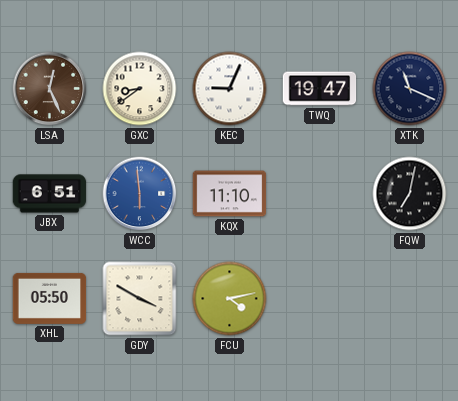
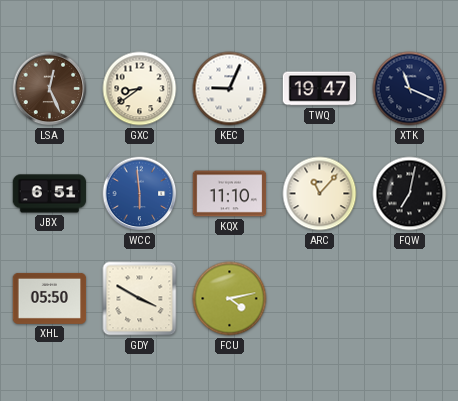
ARC: none -> 11:07 (320, 194)
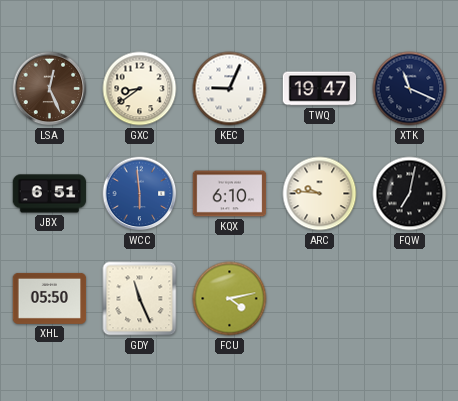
KQX: 11:10 -> 6:10 (230, 194)
ARC: 11:07 -> 9:46 (320, 194)
GDY: 3:50 -> 11:26 (140, 299)
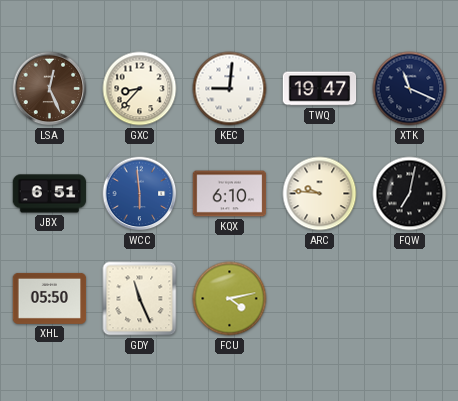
GXC: 8:39 -> 8:37 (140, 89)
KEC: 9:04 -> 9:01 (230, 89)
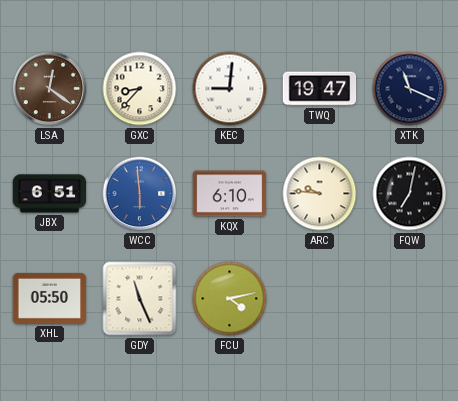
LSA: 12:26 -> 12:21 (50, 89)
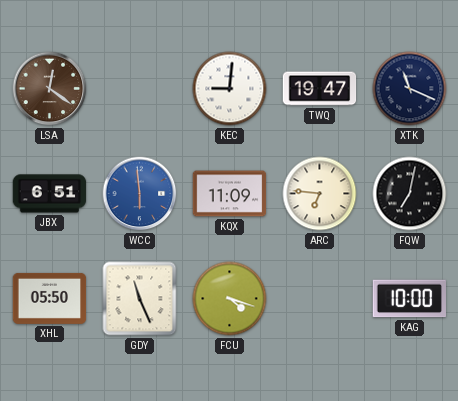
GXC: 8:37 -> none (140, 89)
KQX: 6:10 -> 11:09 (230, 194)
ARC: 9:46 -> 6:46 (320, 194)
FCU: 4:13 -> 4:18 (230, 299)
KAG: none -> 10:00 (409, 299)
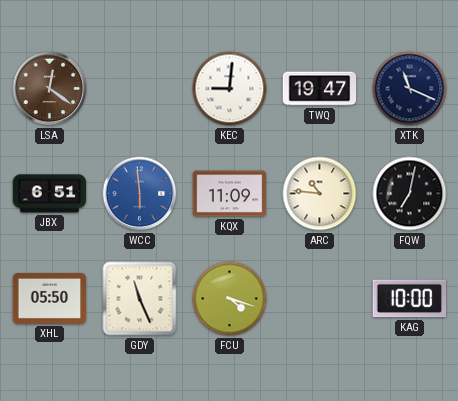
ARC: 6:46 -> 10:46 (320, 194)
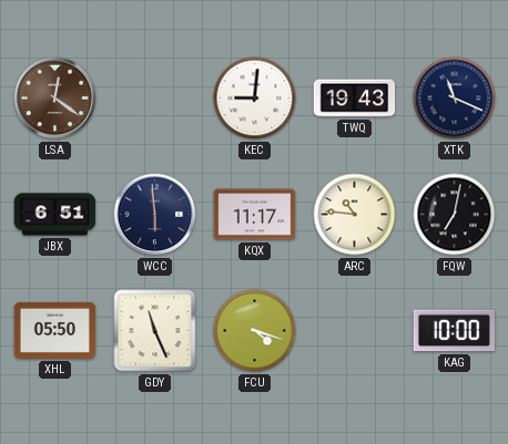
TWQ: 19:47 -> 19:43 (355, 99)
WCC dial: blue -> navy (155, 215)
KQX: 11:09 -> 11:17 (255, 215)
